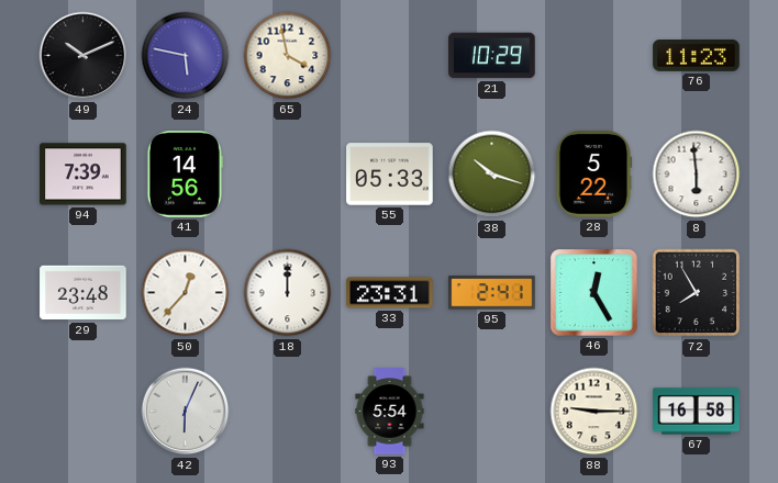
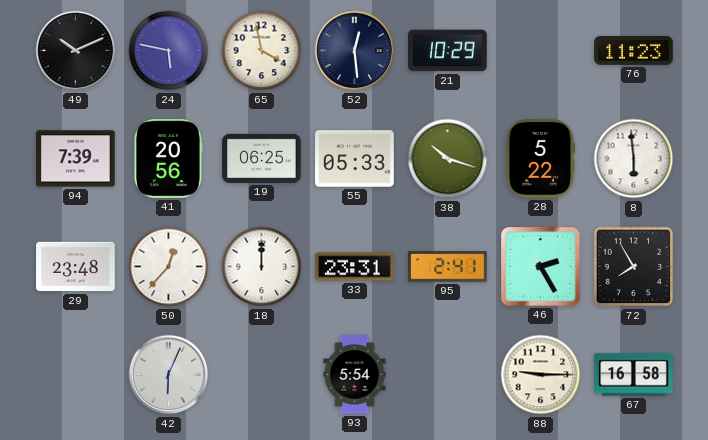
52: none -> 12:29 (355, 51)
41: 14:56 -> 20:56 (168, 159)
19: none -> 06:25 (262, 158)
46: 12:25 -> 2:25 (541, 267)
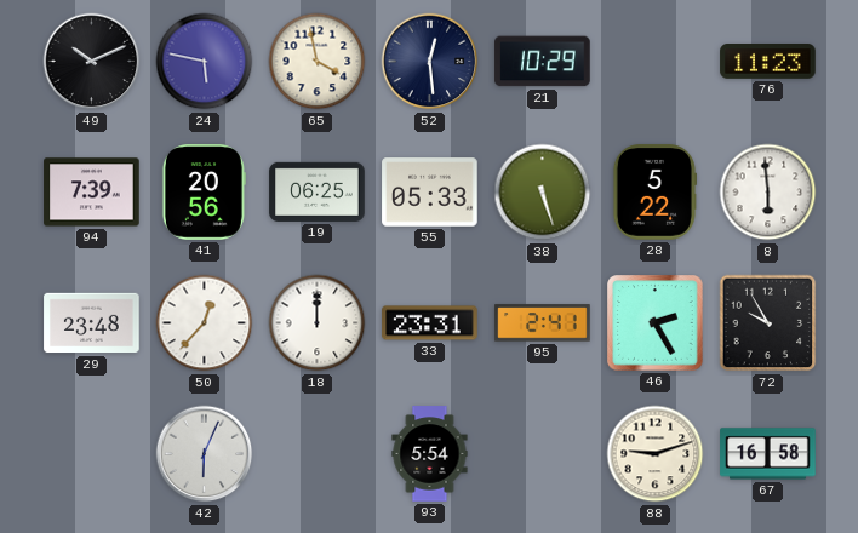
38: 10:18 -> 5:27 (543, 193)
72: 7:55 -> 9:55 (768, 323)
88: 9:15 -> 9:12 (656, 454)
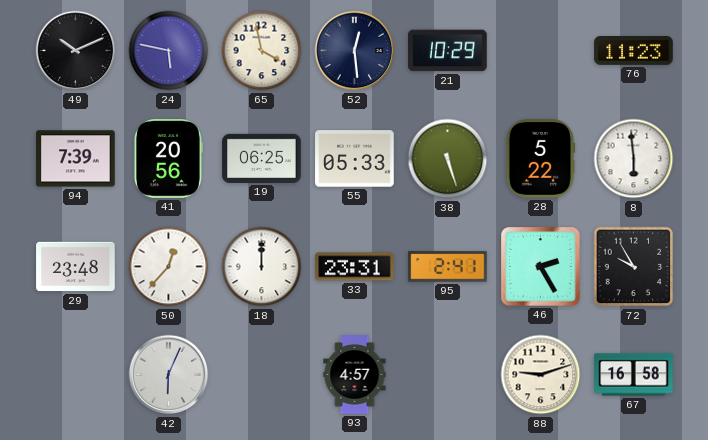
93: 5:54 -> 4:57 (355, 375)
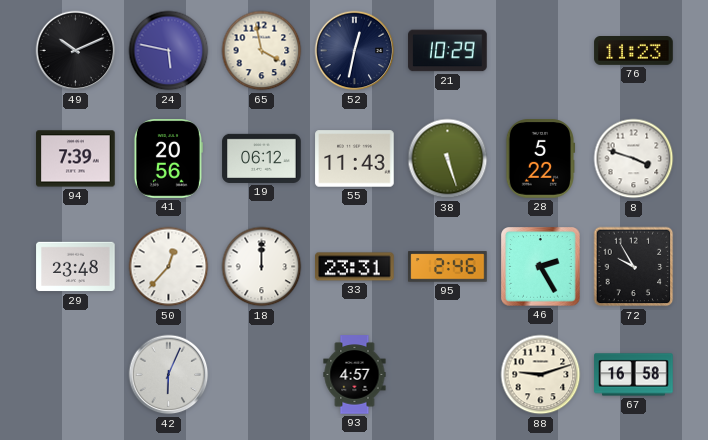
52: 12:29 -> 12:32 (355, 51)
19: 06:25 -> 06:12 (262, 158)
55: 05:33 -> 11:43 (355, 159)
8: 5:59 -> 3:48 (634, 159)
95: 2:41 -> 2:46 (448, 267)
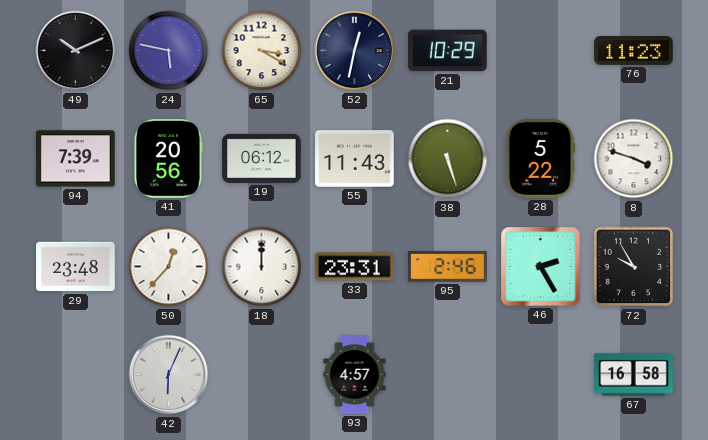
65: 3:58 -> 3:20 (262, 51)
88: 9:12 -> none (541, 375)
